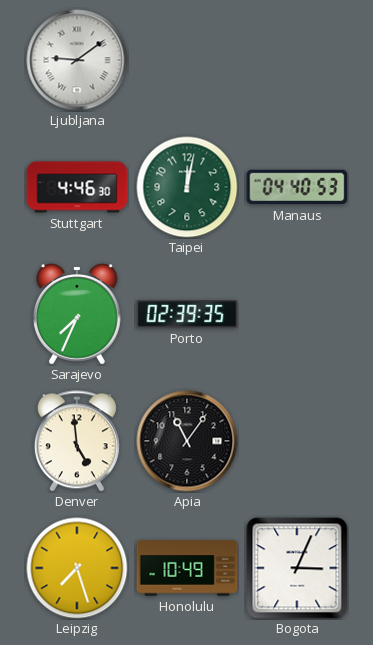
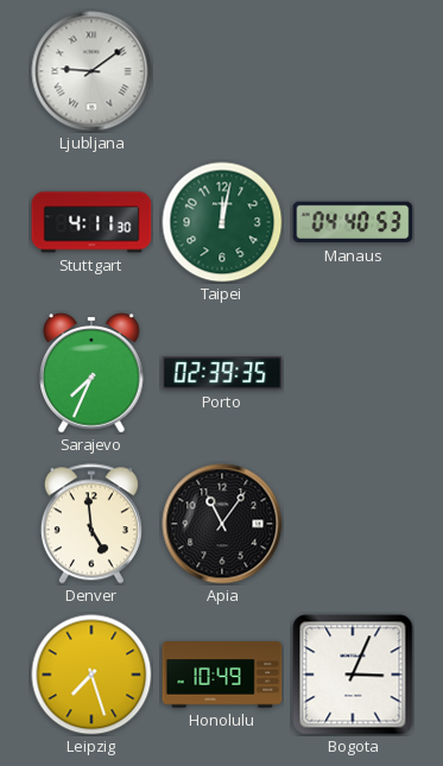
Stuttgart: 4:46 -> 4:11 (91, 222)
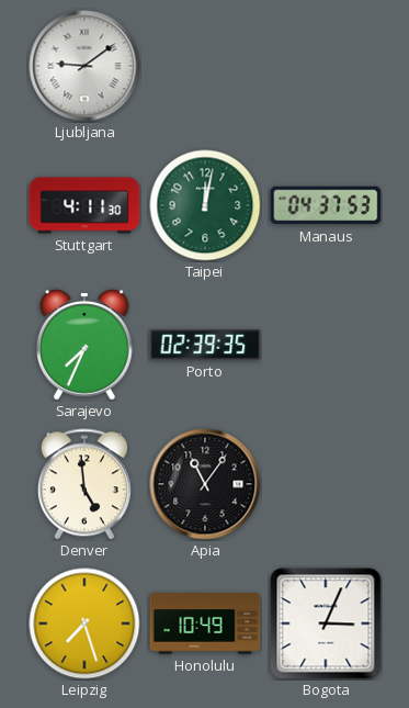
Manaus: 04:40 -> 04:37 (326, 205)
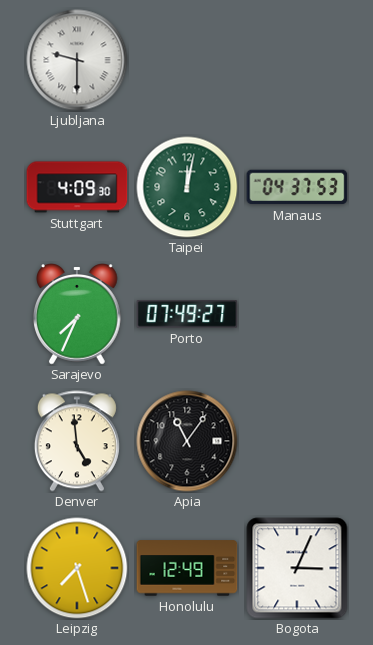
Ljubljana: 9:09 -> 9:30 (77, 60)
Stuttgart: 4:11 -> 4:09 (77, 187)
Porto: 02:39 -> 07:49 (187, 314)
Honolulu: 10:49 -> 12:49 (187, 568)
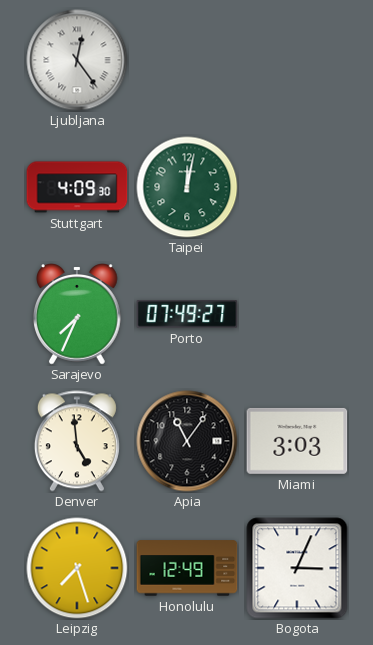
Ljubljana: 9:30 -> 12:24 (77, 60)
Manaus: 04:37 -> none (297, 187)
Miami: none -> 3:03 (297, 441)
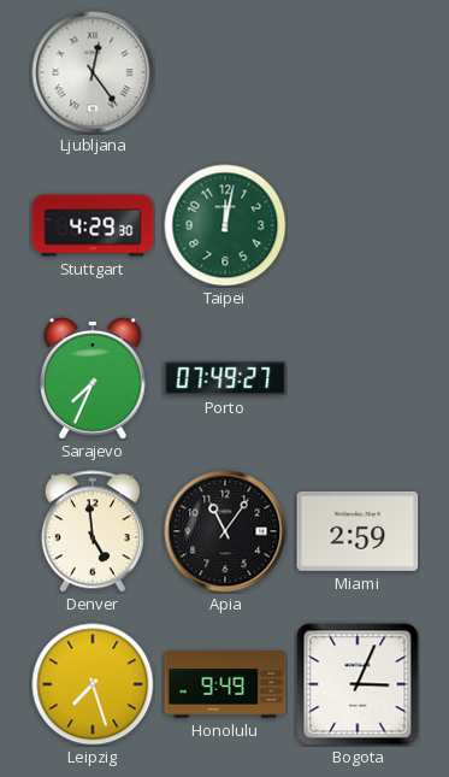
Stuttgart: 4:09 -> 4:29 (93, 225)
Miami: 3:03 -> 2:59 (358, 531)
Honolulu: 12:49 -> 9:49 (225, 684)
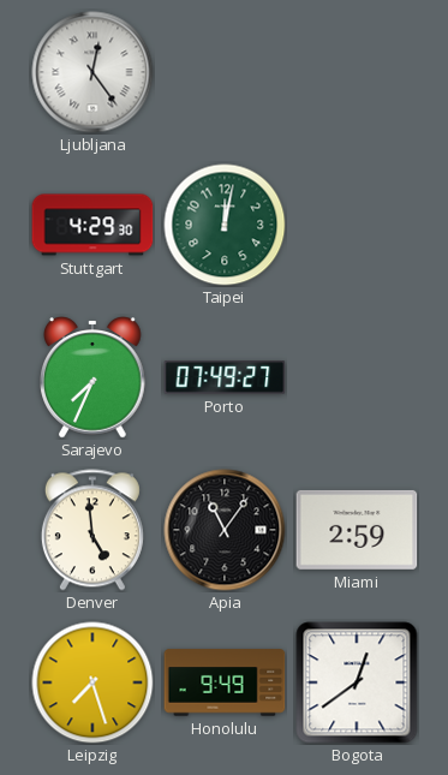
Bogota: 3:04 -> 12:39 (357, 682)
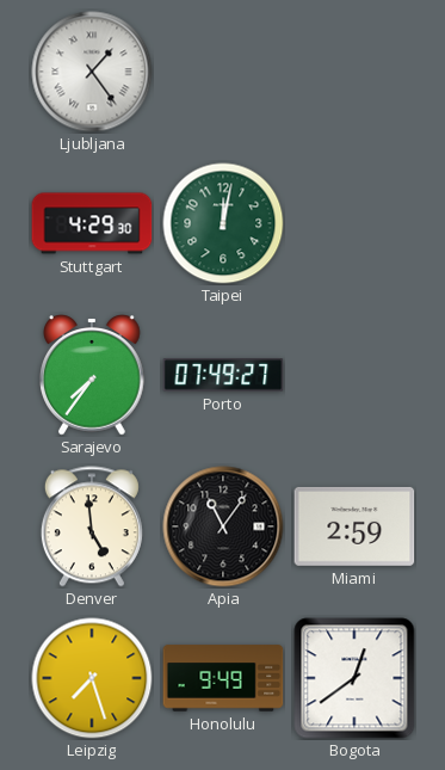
Ljubljana: 12:24 -> 1:24 (92, 72)
Sarajevo: 7:34 -> 7:36 (93, 375)
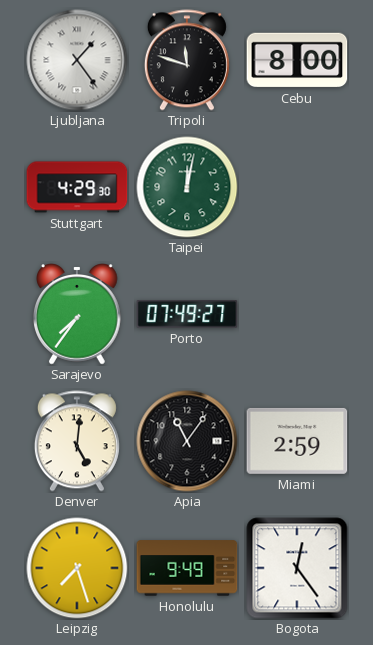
Tripoli: none -> 11:48 (187, 60)
Cebu: none -> 8:00 (297, 60)
Denver: 4:59 -> 5:01 (77, 441)
Bogota: 12:39 -> 12:24 (297, 568)
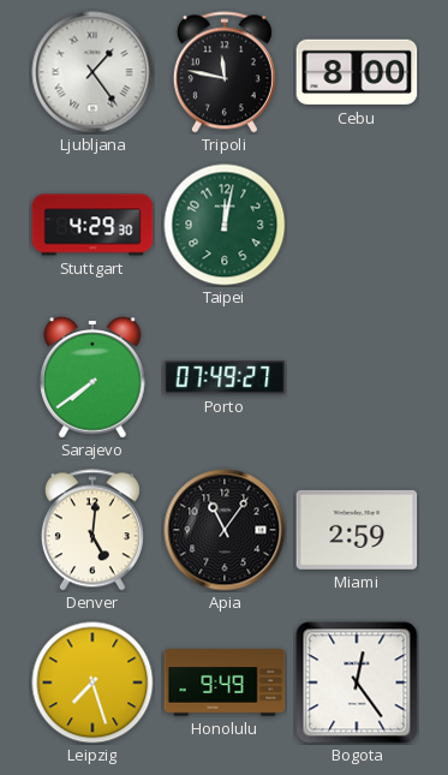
Tripoli: 11:48 -> 11:47 (225, 72)
Sarajevo: 7:36 -> 7:39 (94, 377)
